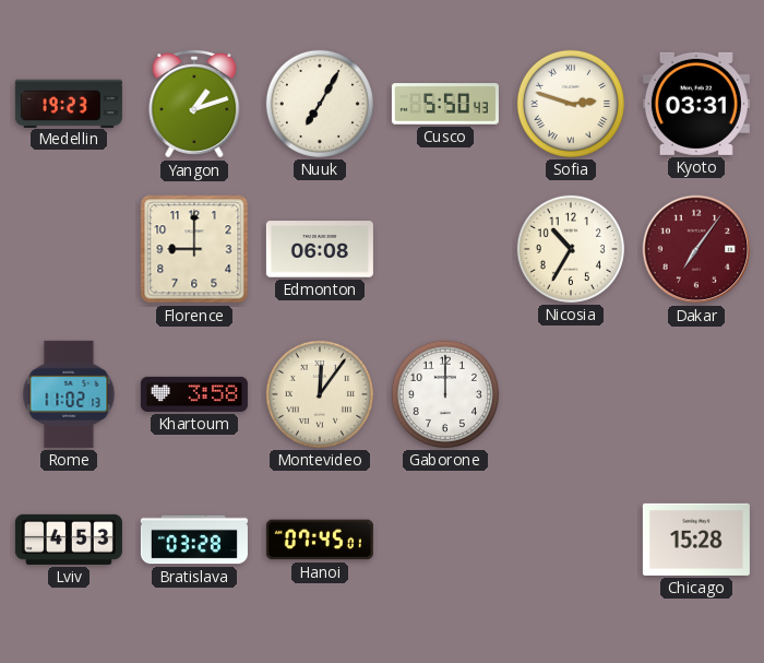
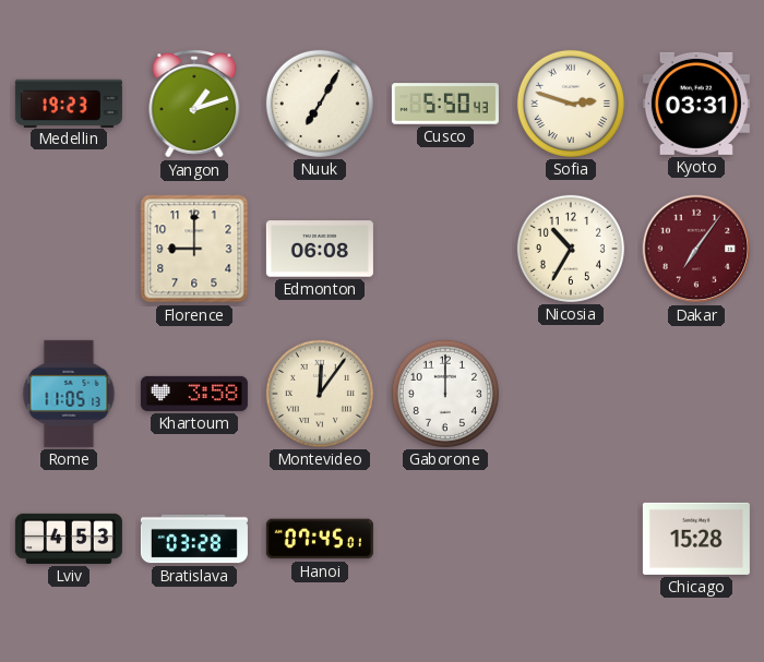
Rome: 11:02 -> 11:05 (69, 394)
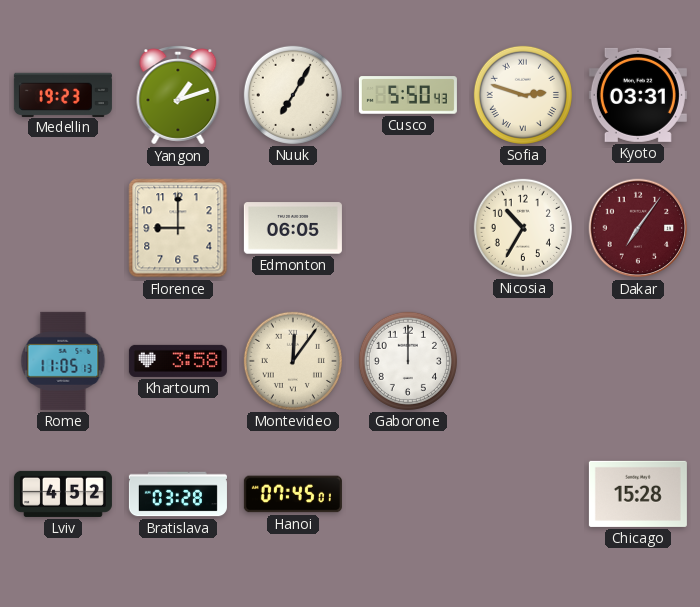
Edmonton: 06:08 -> 06:05 (293, 228)
Lviv: 4:53 -> 4:52 (63, 494)
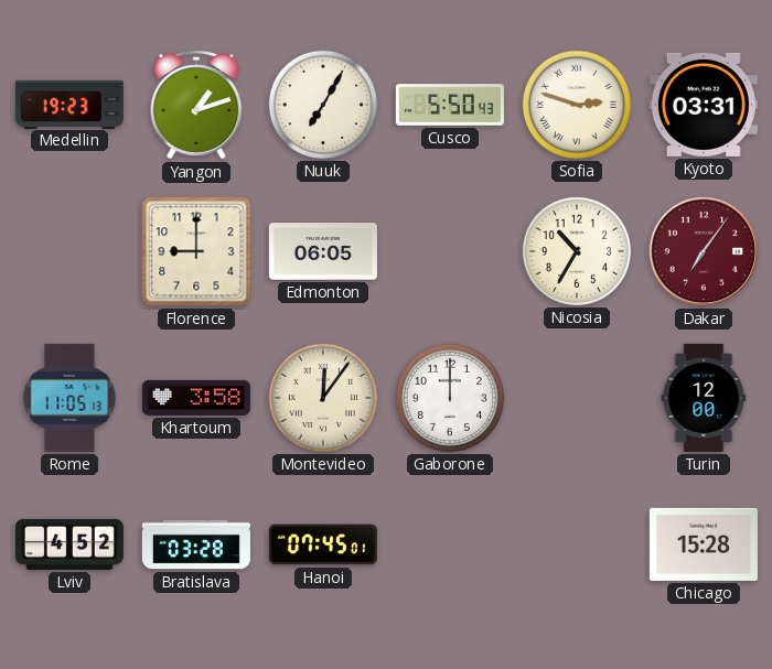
Turin: none -> 12:00 (704, 398)
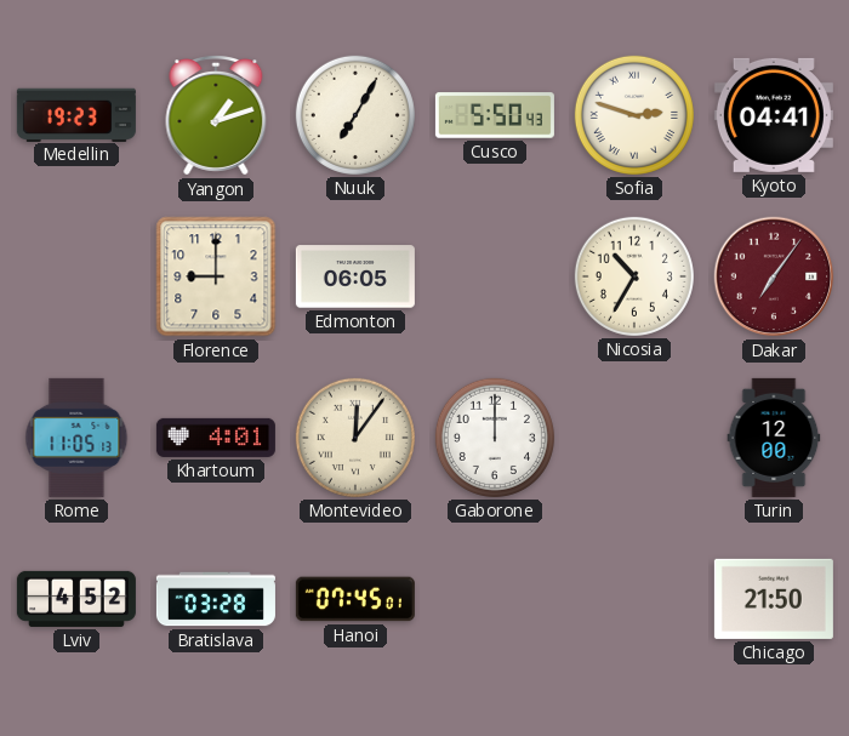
Kyoto: 03:31 -> 04:41 (774, 115)
Khartoum: 3:58 -> 4:01 (216, 438)
Chicago: 15:28 -> 21:50 (774, 599)
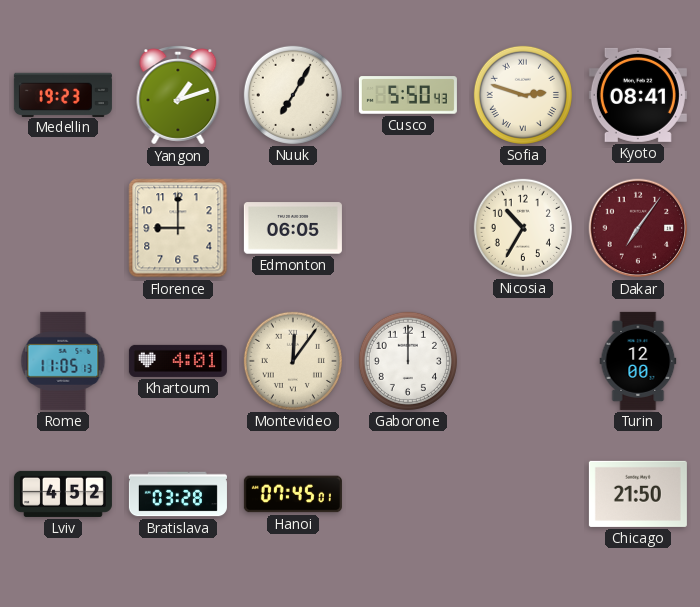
Kyoto: 04:41 -> 08:41 (638, 95)
